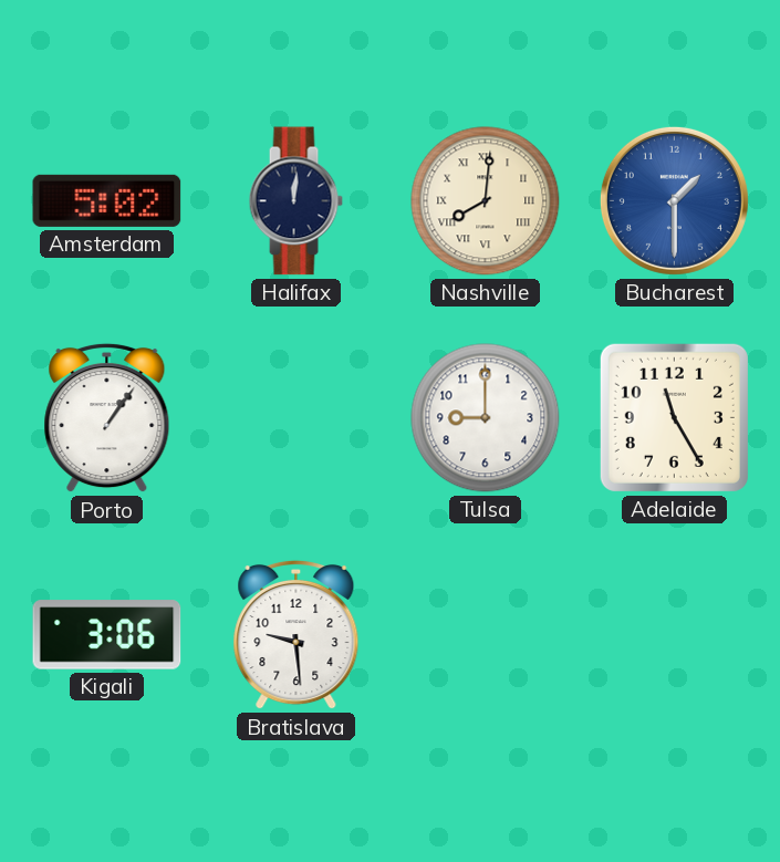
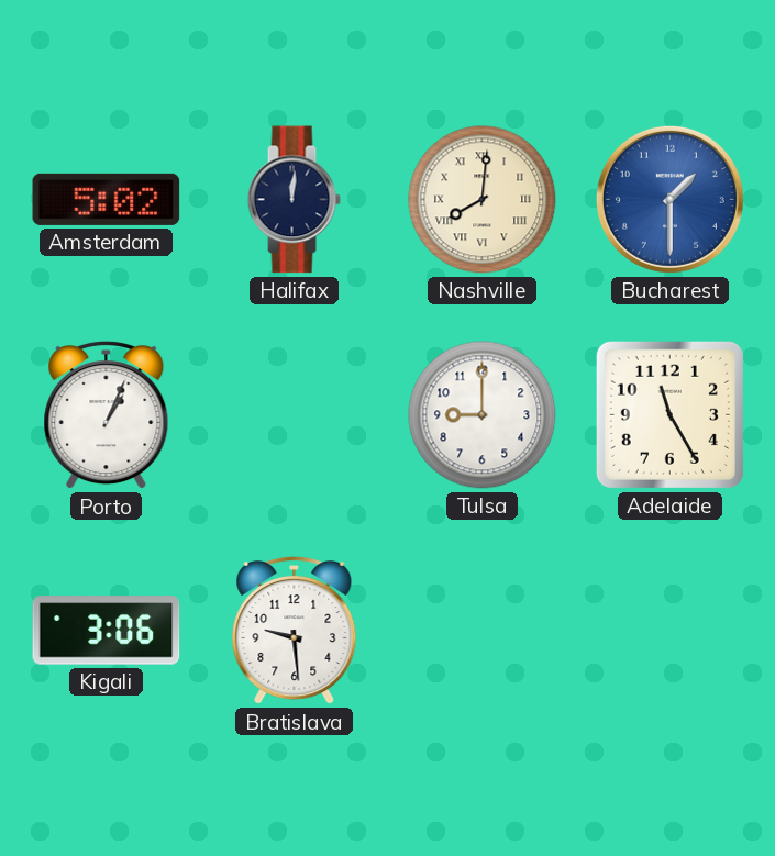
Porto: 1:06 -> 1:04 (107, 415)
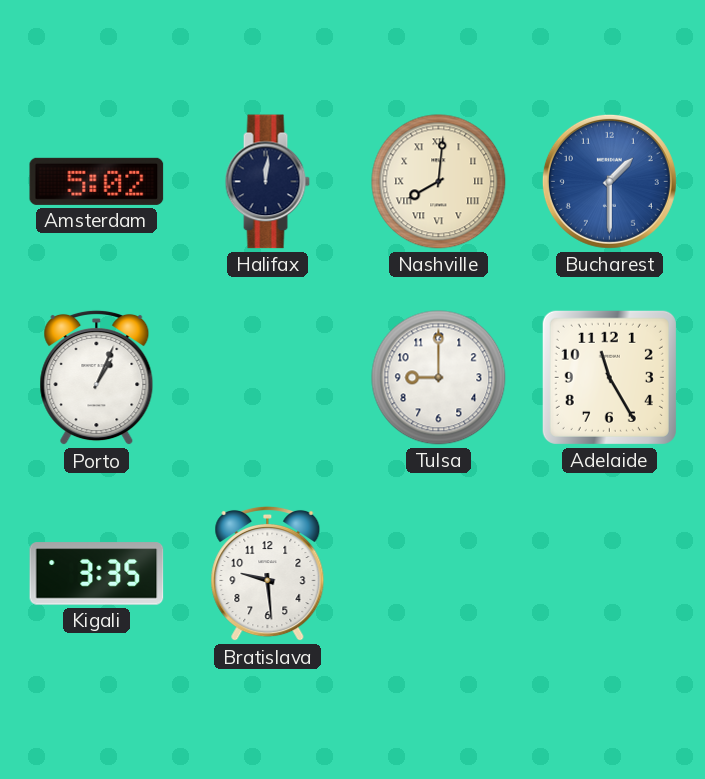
Kigali: 3:06 -> 3:35 (97, 574)
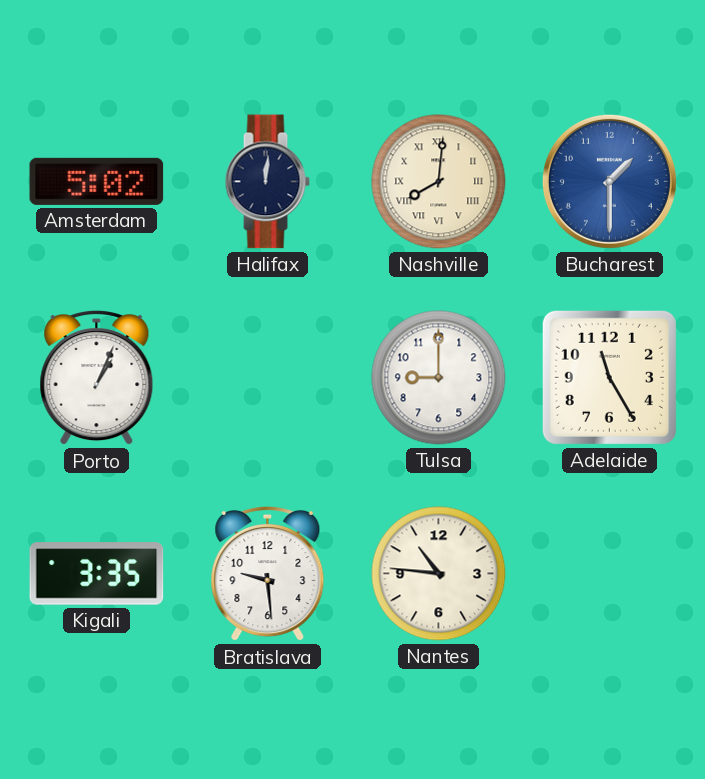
Nantes: none -> 10:46 (439, 574)
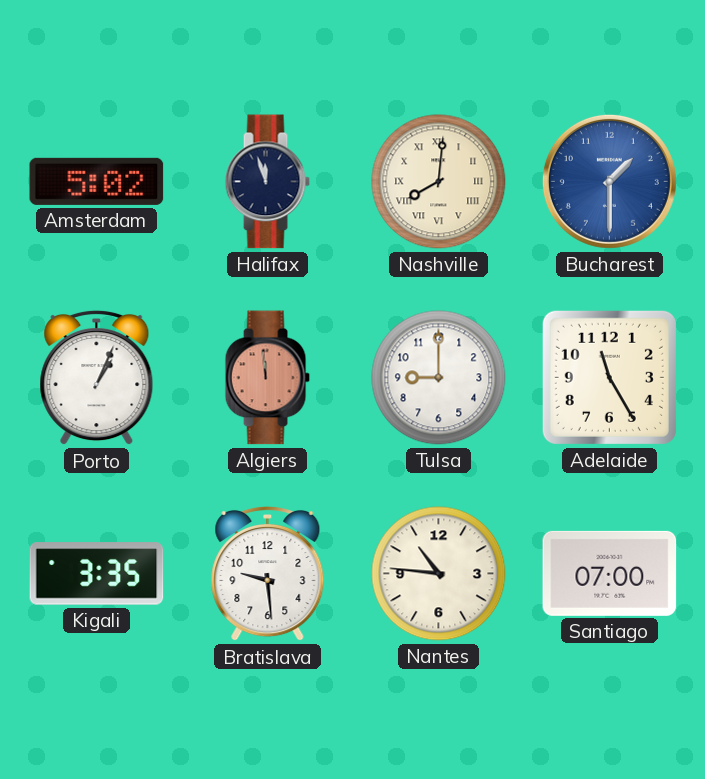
Halifax: 12:01 -> 11:57 (267, 182)
Algiers: none -> 11:59 (267, 378)
Santiago: none -> 07:00 (610, 573)
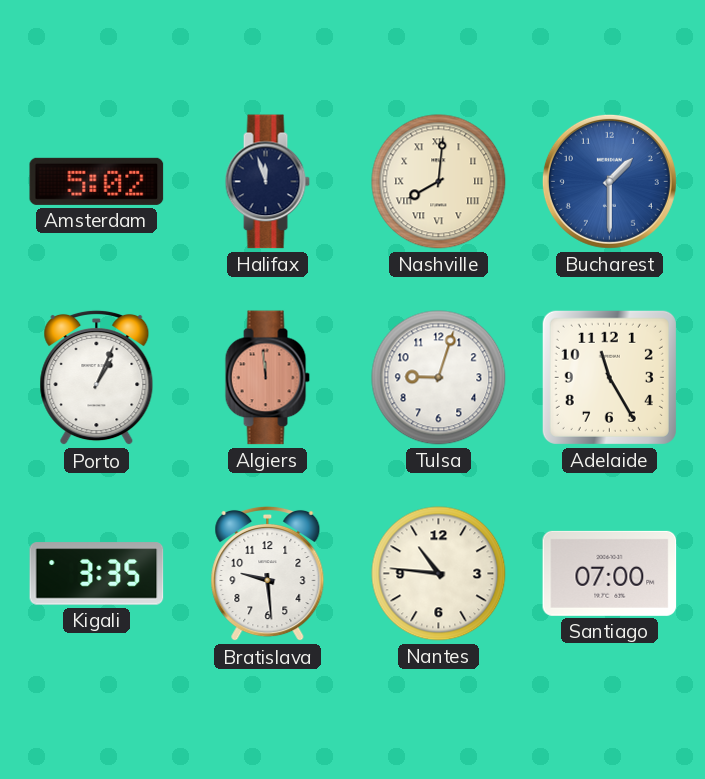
Tulsa: 9:00 -> 9:03 (439, 378)
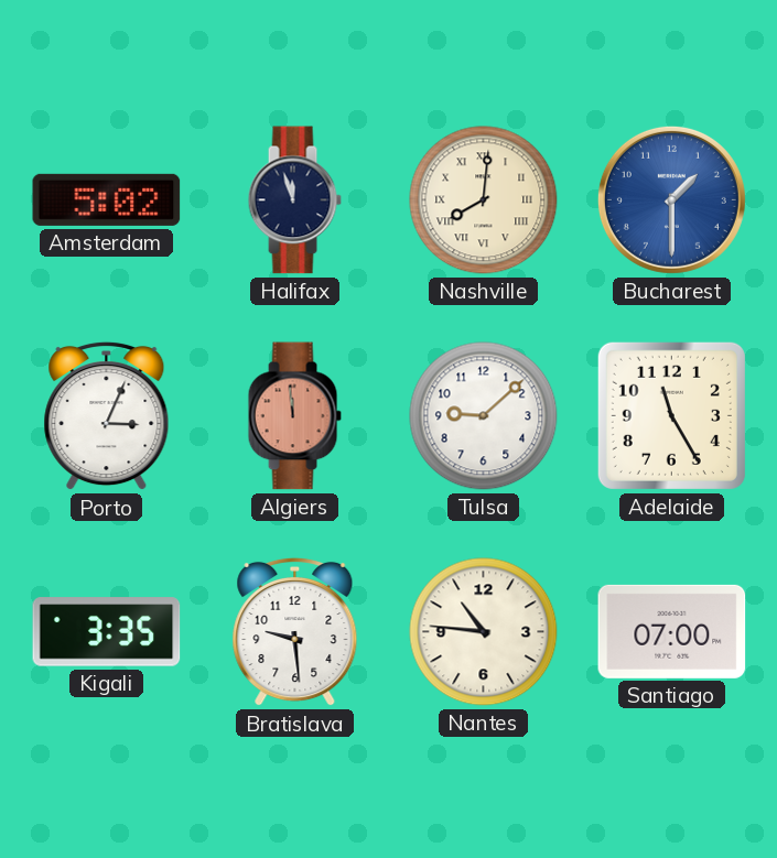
Porto: 1:04 -> 3:04 (107, 416)
Tulsa: 9:03 -> 9:08 (484, 416)
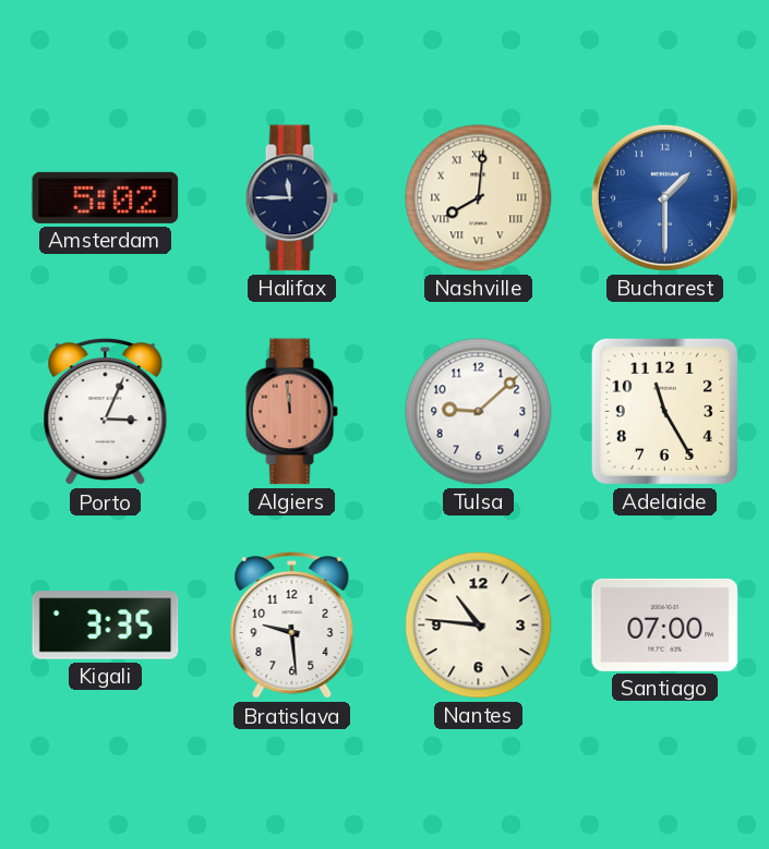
Halifax: 11:57 -> 11:45 (291, 198)
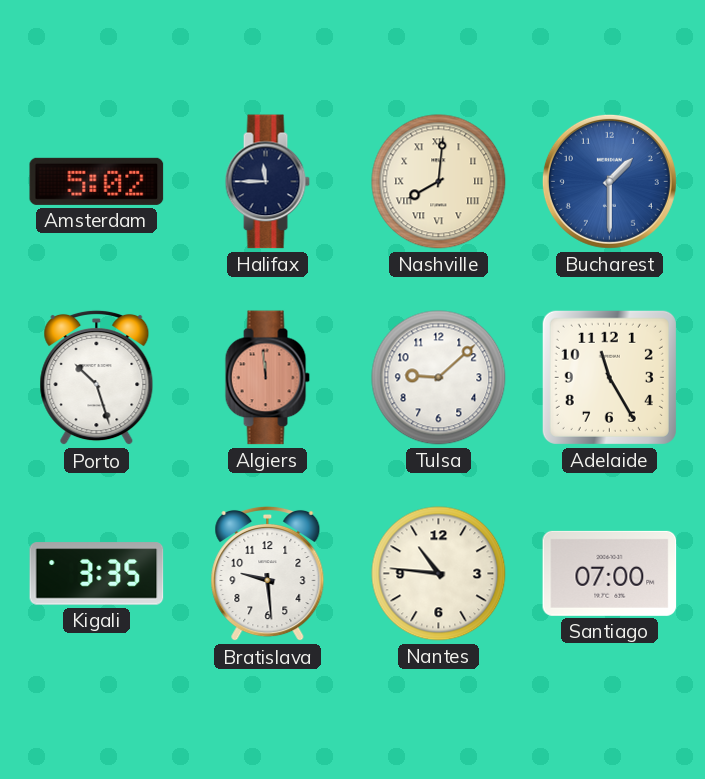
Porto: 3:04 -> 10:27 (97, 378)
